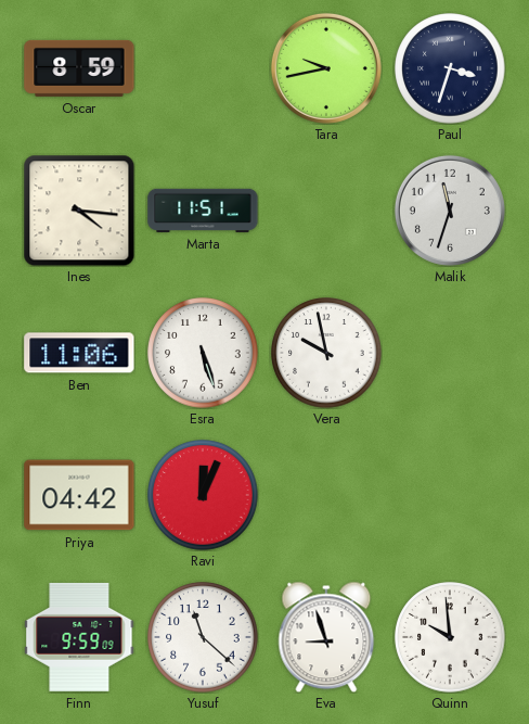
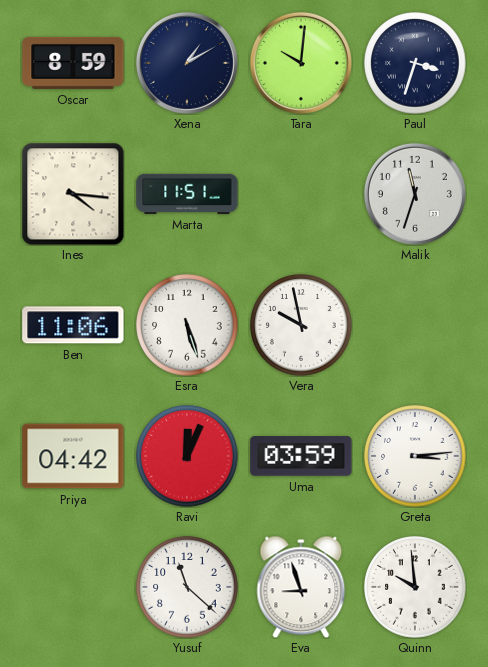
Xena: none -> 1:10 (187, 63)
Tara: 9:43 -> 10:01 (301, 63)
Uma: none -> 03:59 (301, 456)
Greta: none -> 3:14 (415, 456)
Finn: 9:59 -> none (79, 637)
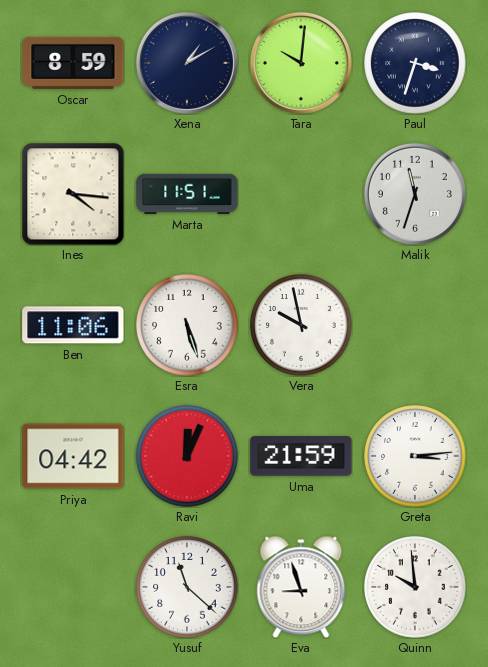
Uma: 03:59 -> 21:59 (301, 456)
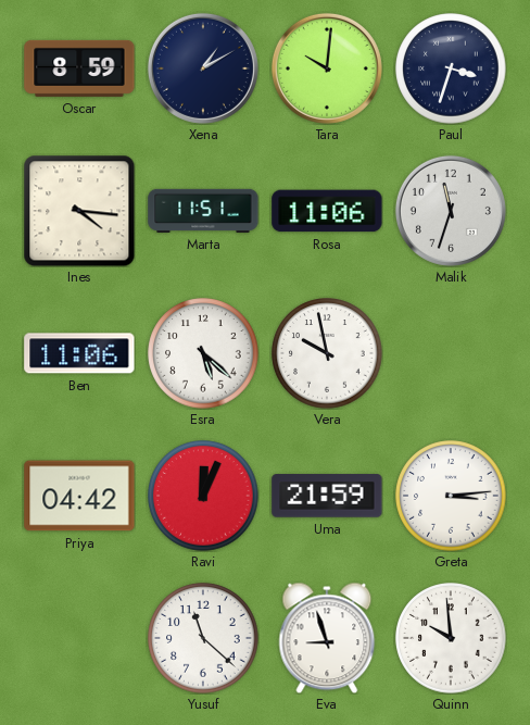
Rosa: none -> 11:06 (327, 211)
Esra: 5:27 -> 5:22 (203, 353)
